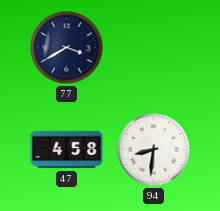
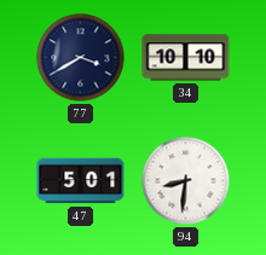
34: none -> 10:10 (186, 58)
47: 4:58 -> 5:01 (81, 181)
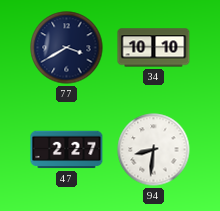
47: 5:01 -> 2:27 (67, 150)
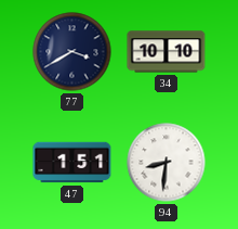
47: 2:27 -> 1:51 (72, 163)
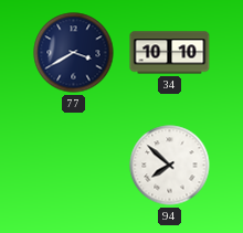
47: 1:51 -> none (72, 163)
94: 8:31 -> 7:52 (170, 166)
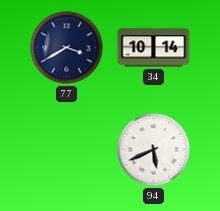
34: 10:10 -> 10:14 (154, 48)
94: 7:52 -> 5:41 (154, 150)
